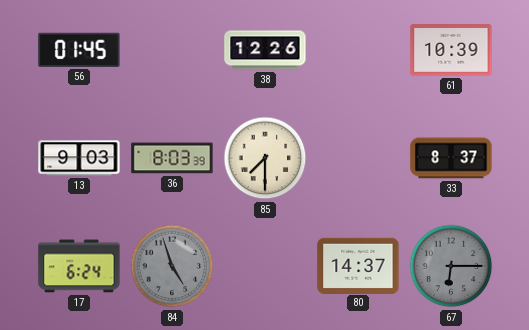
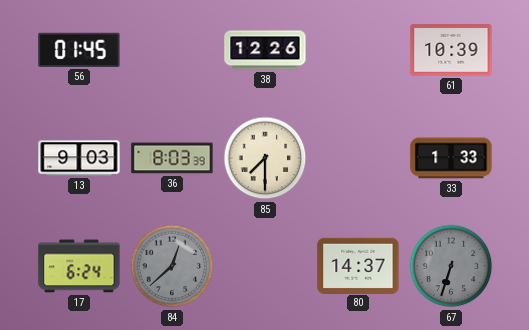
33: 8:37 -> 1:33 (451, 158)
84: 4:57 -> 12:38 (172, 266)
67: 6:15 -> 6:33 (451, 266)
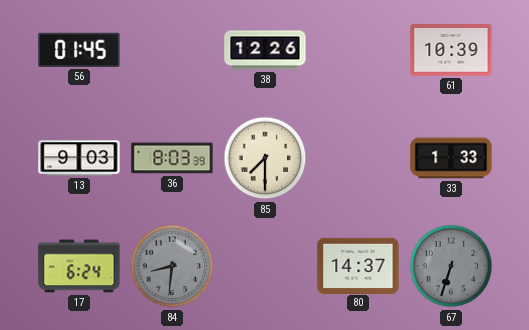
84: 12:38 -> 8:31 (172, 266)
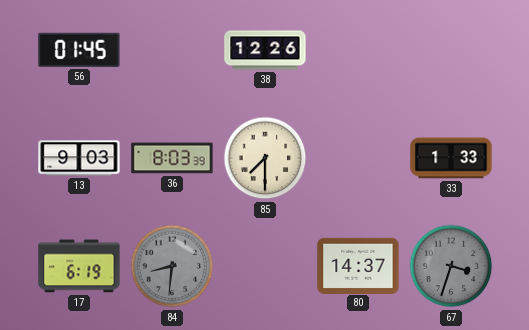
61: 10:39 -> none (451, 51)
17: 6:24 -> 6:19 (79, 266)
67: 6:33 -> 3:33 (451, 266)
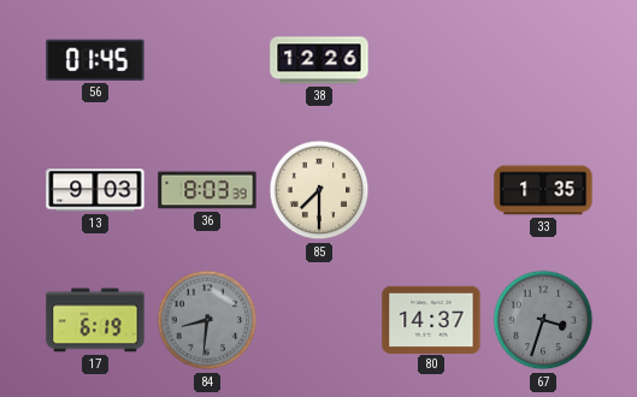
33: 1:33 -> 1:35 (543, 190)
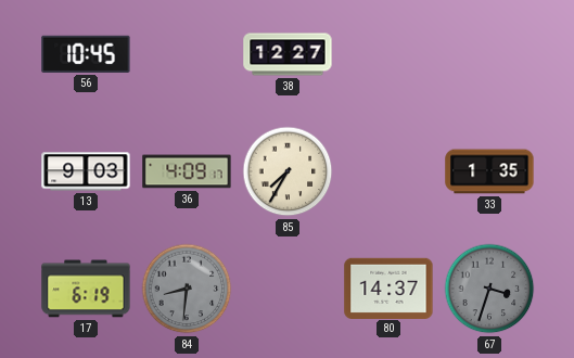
56: 01:45 -> 10:45 (86, 54)
38: 12:26 -> 12:27 (288, 54)
36: 8:03 -> 4:09 (187, 171)
85: 7:30 -> 7:35 (288, 171)
